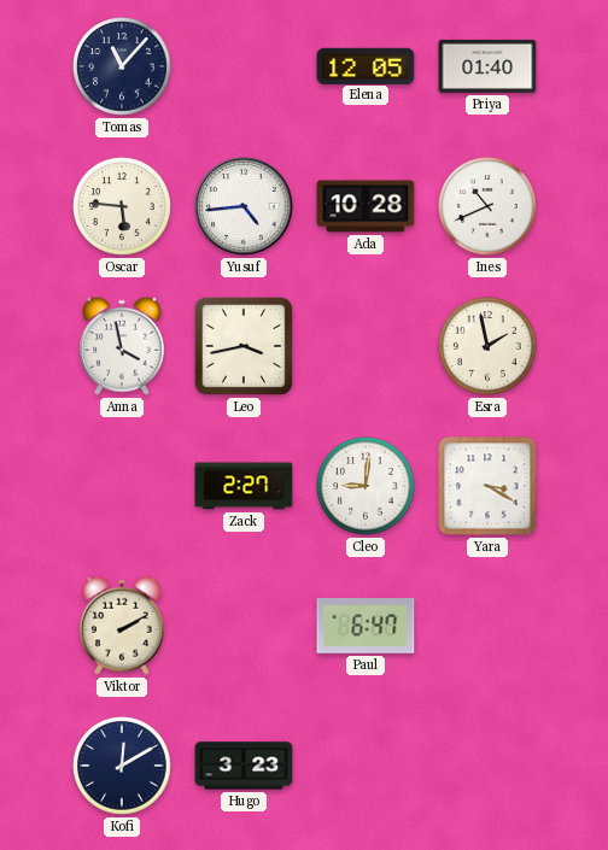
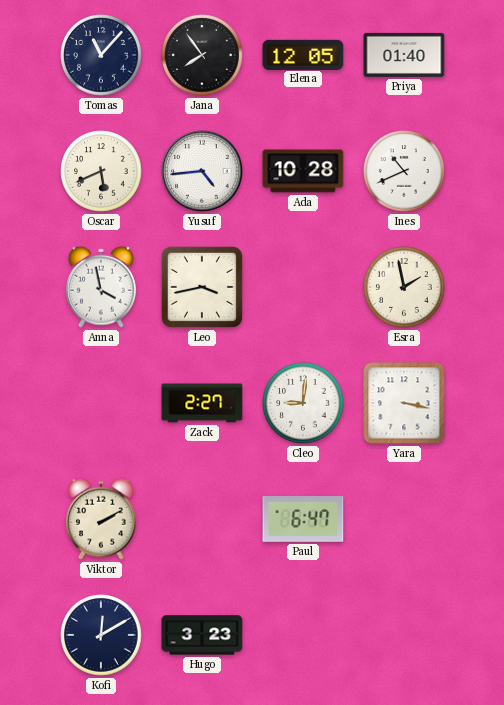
Jana: none -> 7:54 (202, 55)
Oscar: 5:46 -> 5:41 (101, 171)
Yara: 3:20 -> 3:17 (404, 403)
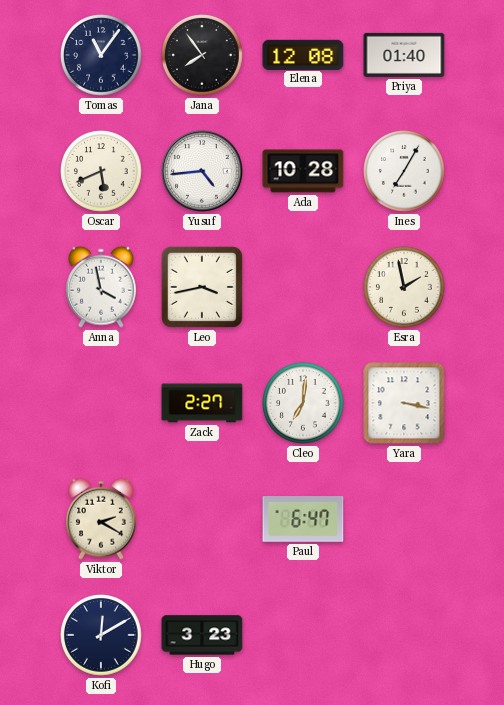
Tomas: 11:07 -> 11:06 (101, 55)
Elena: 12:05 -> 12:08 (303, 54)
Ines: 10:41 -> 7:05 (404, 171)
Cleo: 9:01 -> 7:01 (303, 403)
Viktor: 2:10 -> 2:20 (101, 519)
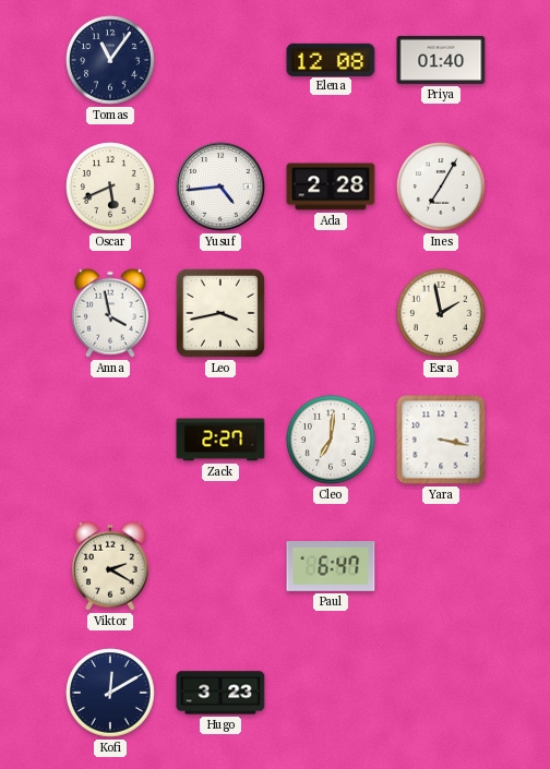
Jana: 7:54 -> none (202, 55)
Ada: 10:28 -> 2:28 (331, 187)
